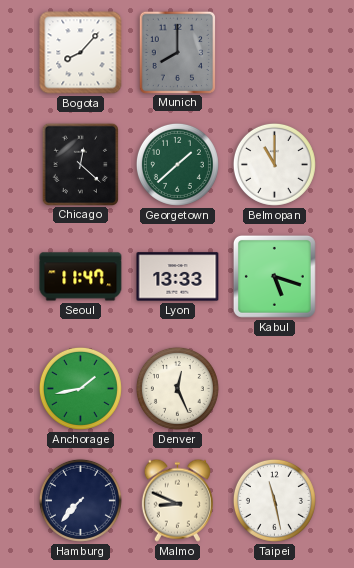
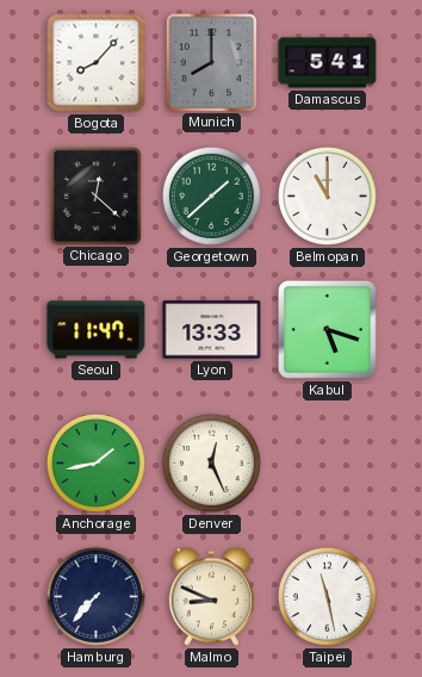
Damascus: none -> 5:41 (328, 63)
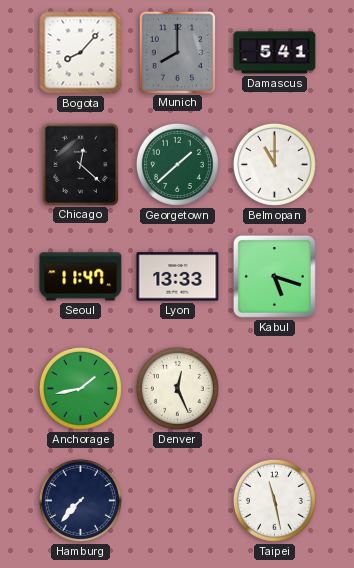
Malmo: 8:49 -> none (211, 596)
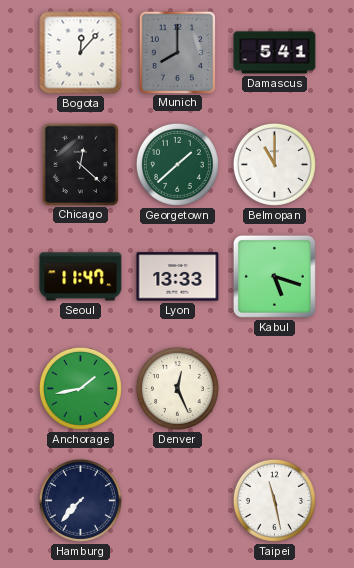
Bogota: 8:07 -> 12:07 (81, 53)
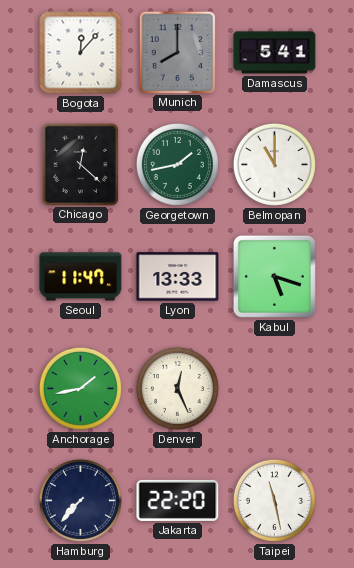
Georgetown: 1:38 -> 1:43 (177, 164)
Jakarta: none -> 22:20 (178, 500)
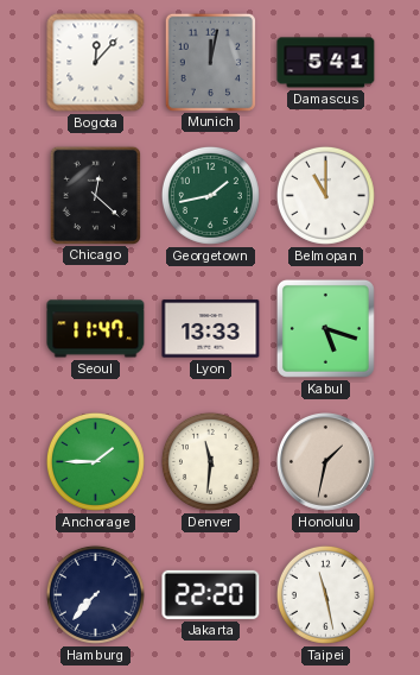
Munich: 8:00 -> 12:02 (210, 62)
Anchorage: 1:43 -> 1:45 (95, 461)
Denver: 12:26 -> 11:31 (210, 461)
Honolulu: none -> 1:32 (326, 462)
